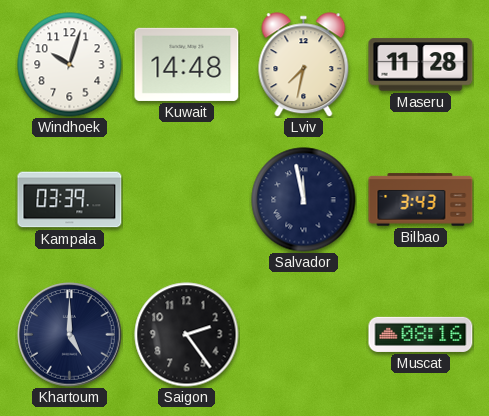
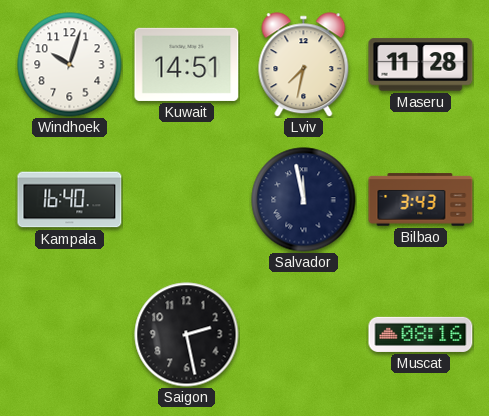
Kuwait: 14:48 -> 14:51 (187, 64)
Kampala: 03:39 -> 16:40 (70, 200)
Khartoum: 5:00 -> none (70, 335)
Saigon: 2:24 -> 2:28 (187, 335)
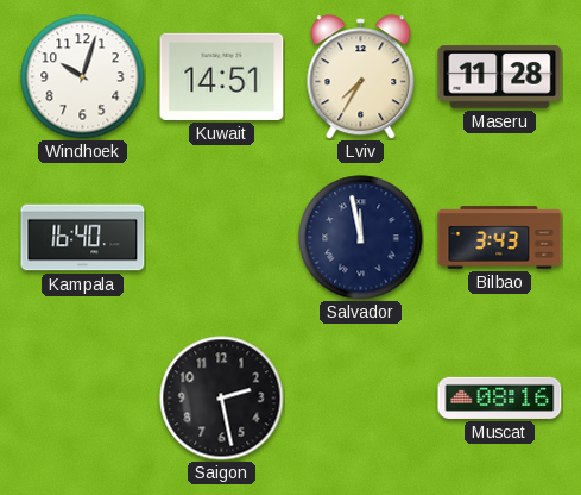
Lviv: 7:32 -> 7:35 (361, 77)
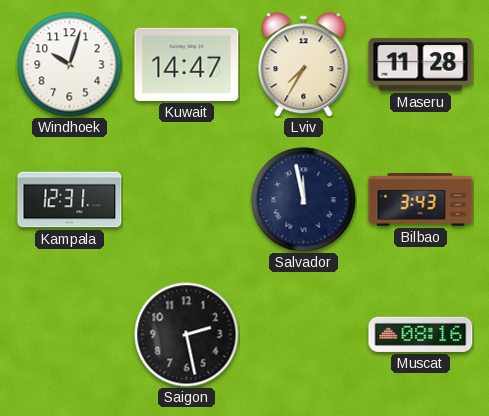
Kuwait: 14:51 -> 14:47 (187, 64)
Kampala: 16:40 -> 12:31 (70, 200)
